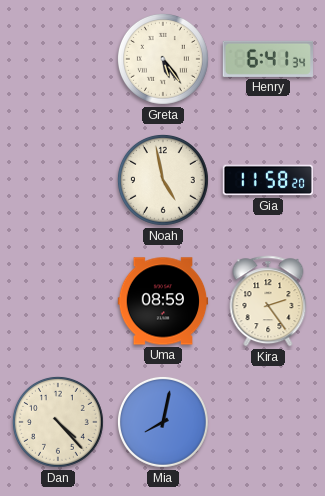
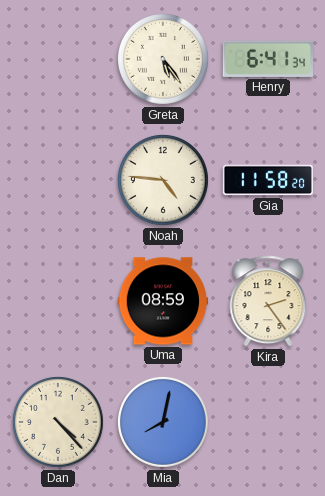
Noah: 4:58 -> 4:46 (163, 180)
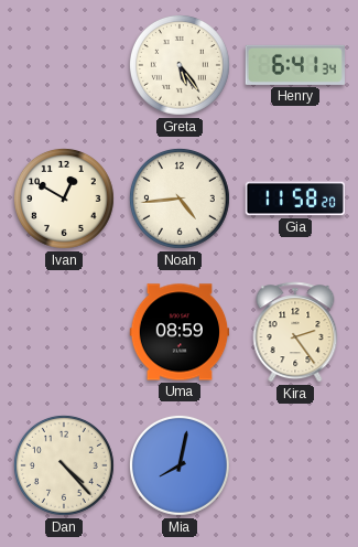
Ivan: none -> 12:50 (64, 199)
Noah: 4:46 -> 4:44 (180, 199)
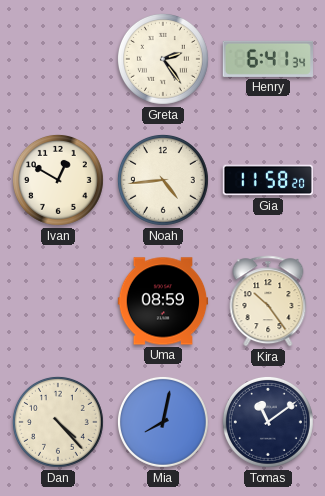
Greta: 5:24 -> 2:24 (163, 59)
Kira: 2:24 -> 10:24 (268, 301)
Tomas: none -> 11:09 (268, 422)
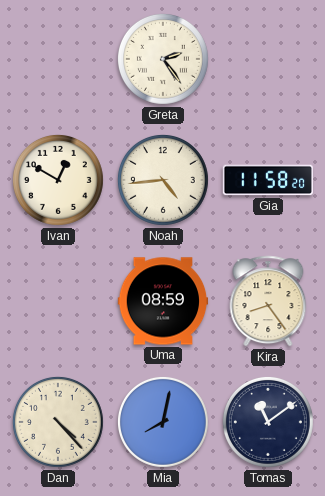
Henry: 6:41 -> none (268, 59)
Kira: 10:24 -> 8:24 (268, 301)
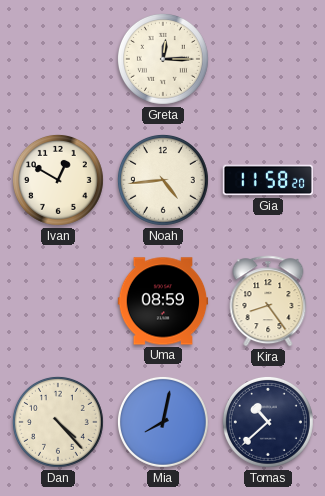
Greta: 2:24 -> 12:15 (163, 59)
Tomas: 11:09 -> 10:38 (268, 422)
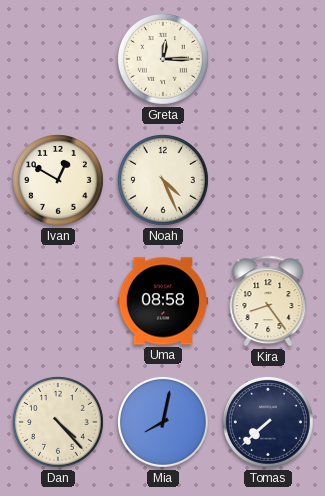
Noah: 4:44 -> 4:26 (163, 180)
Gia: 11:58 -> none (268, 180)
Uma: 08:59 -> 08:58 (163, 301)
Tomas: 10:38 -> 7:38 (268, 422)
